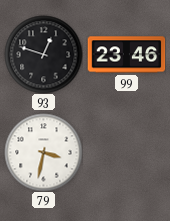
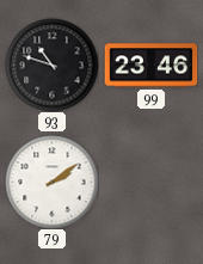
93: 12:48 -> 10:48 (51, 65)
79: 3:32 -> 2:09 (51, 182)
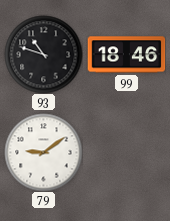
99: 23:46 -> 18:46 (126, 55)
79: 2:09 -> 9:09 (43, 152)
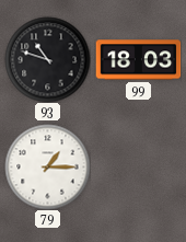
99: 18:46 -> 18:03 (138, 60)
79: 9:09 -> 1:15 (47, 166)
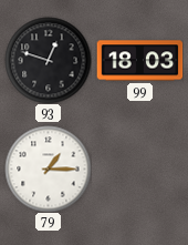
93: 10:48 -> 12:48 (48, 60)
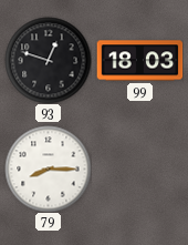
79: 1:15 -> 8:15 (48, 169)
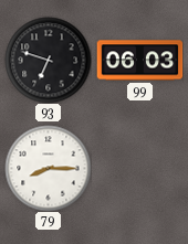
93: 12:48 -> 6:48 (48, 60)
99: 18:03 -> 06:03 (139, 61)
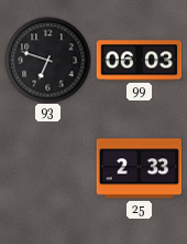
79: 8:15 -> none (48, 168)
25: none -> 2:33 (139, 169)
